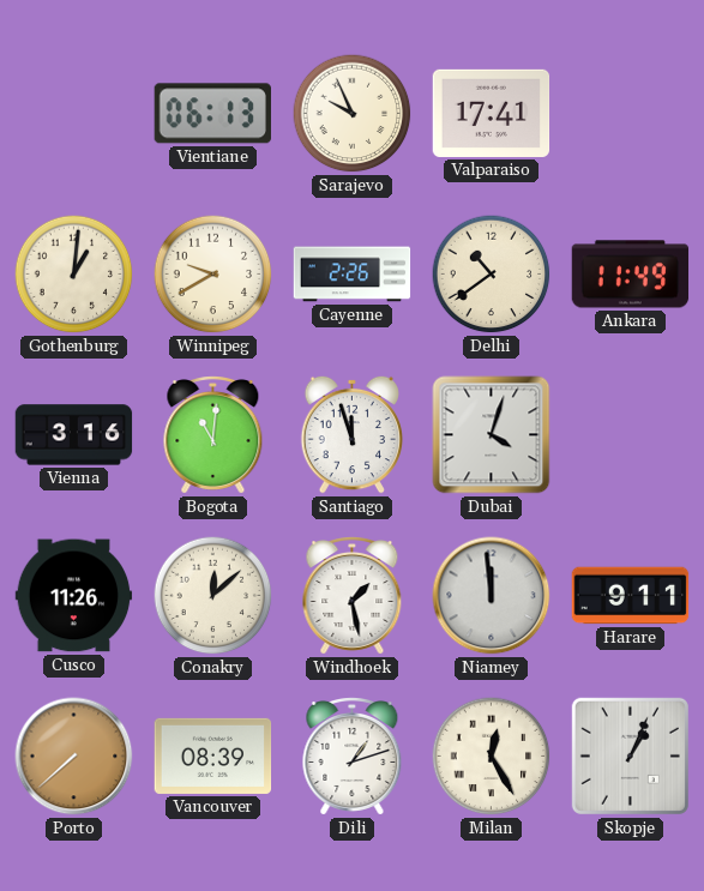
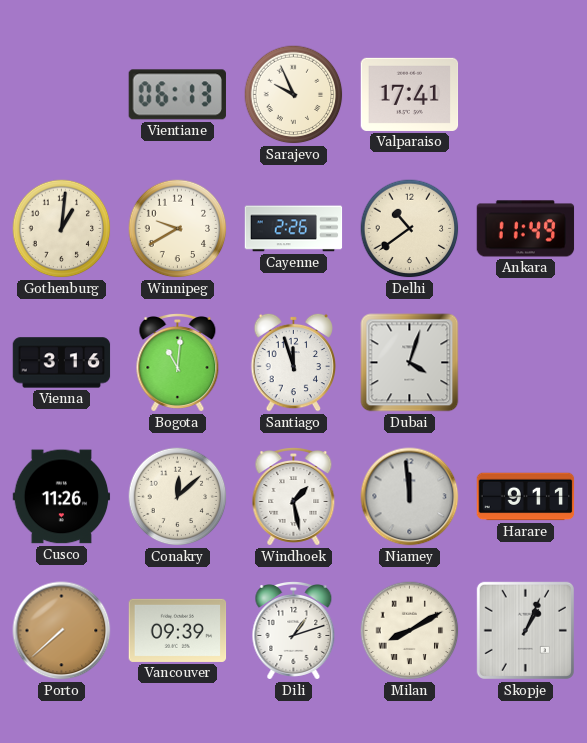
Vancouver: 08:39 -> 09:39 (178, 630)
Milan: 12:25 -> 8:10 (410, 631)
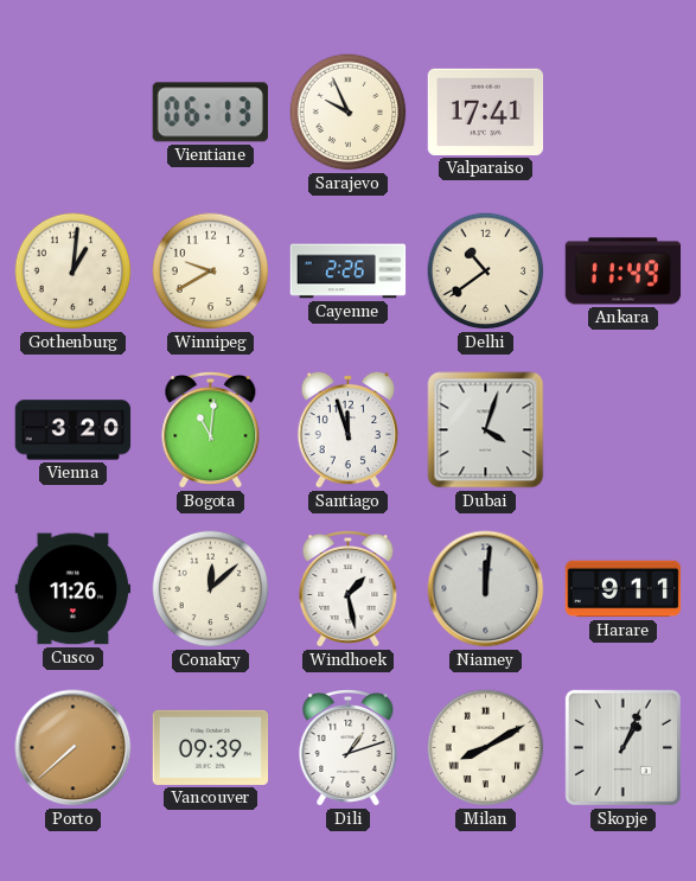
Vienna: 3:16 -> 3:20 (74, 430)
Niamey: 11:59 -> 12:01 (486, 589)
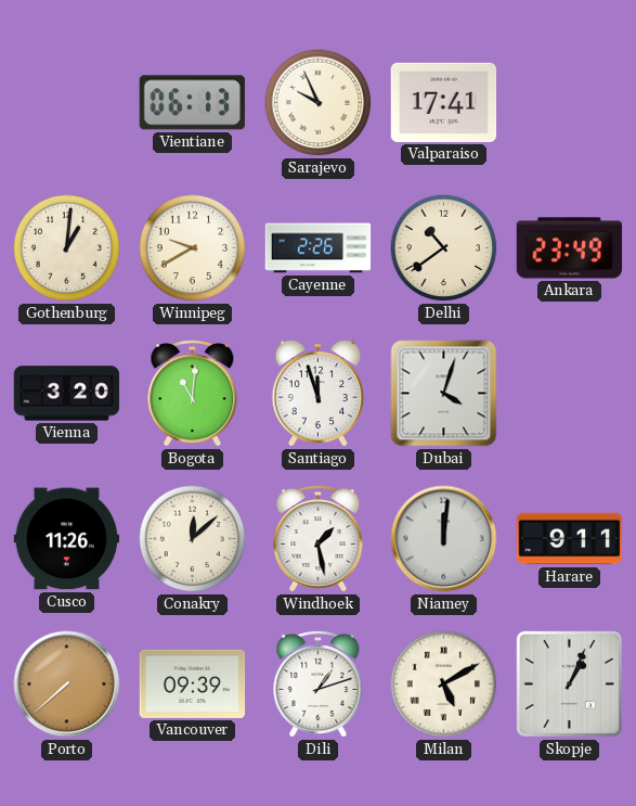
Ankara: 11:49 -> 23:49 (570, 248)
Milan: 8:10 -> 5:10 (444, 685)
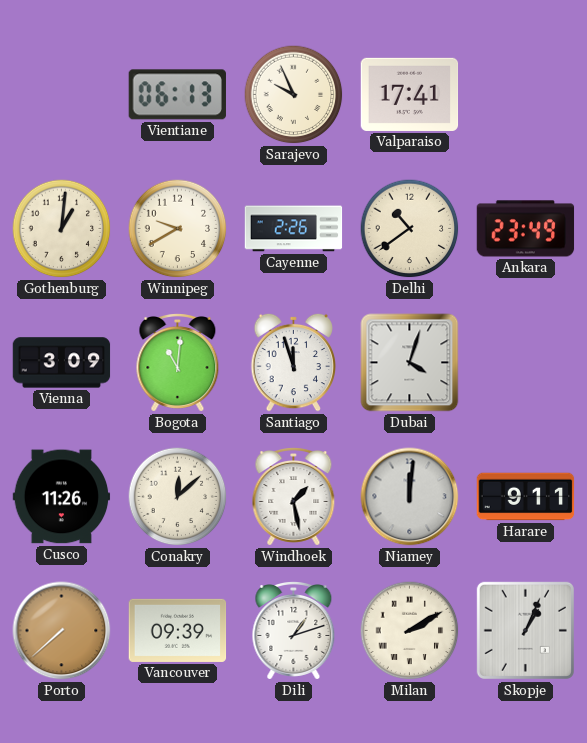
Vienna: 3:20 -> 3:09 (62, 363)
Milan: 5:10 -> 2:10 (410, 631)
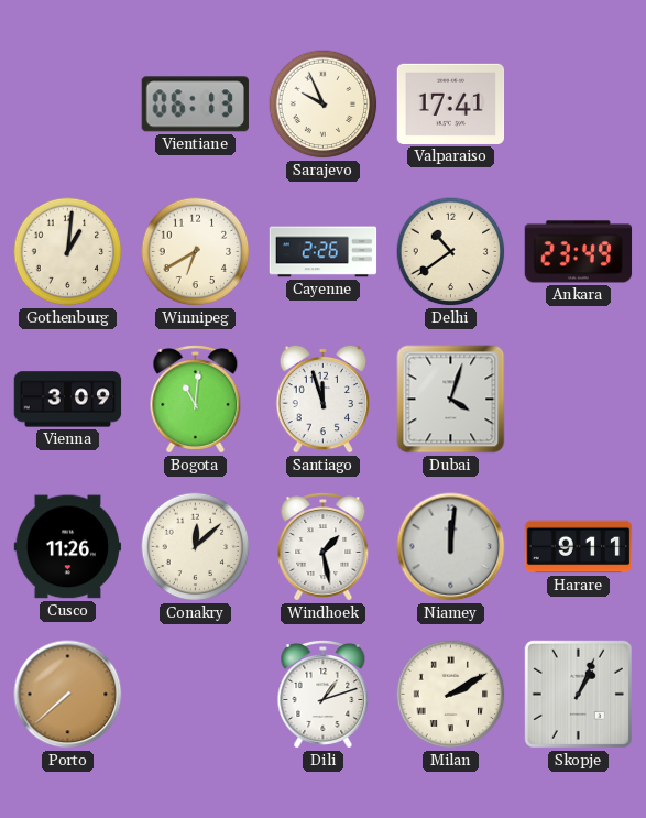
Winnipeg: 9:40 -> 6:40 (196, 252)
Vancouver: 09:39 -> none (178, 630)
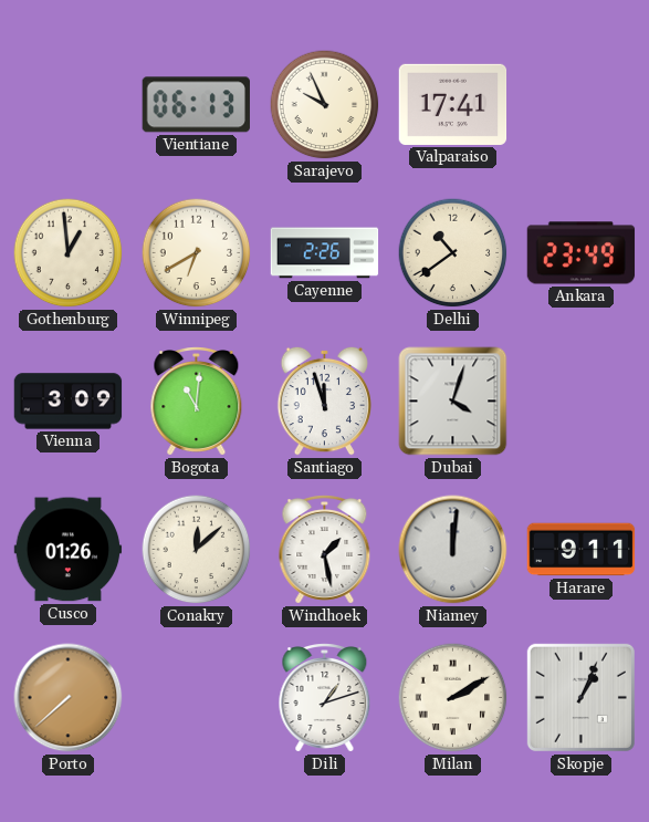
Gothenburg: 1:01 -> 12:59 (69, 253)
Cusco: 11:26 -> 01:26 (69, 550)
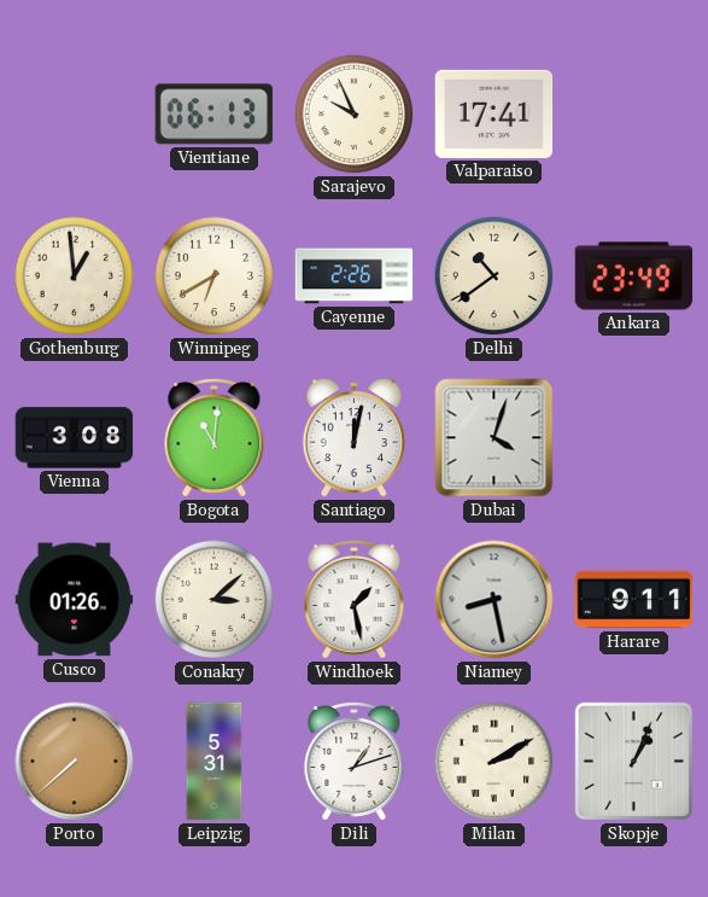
Vienna: 3:09 -> 3:08 (75, 438)
Santiago: 11:57 -> 12:02 (355, 437)
Conakry: 12:08 -> 3:08 (215, 600)
Niamey: 12:01 -> 8:28 (495, 600)
Leipzig: none -> 5:31 (215, 762)
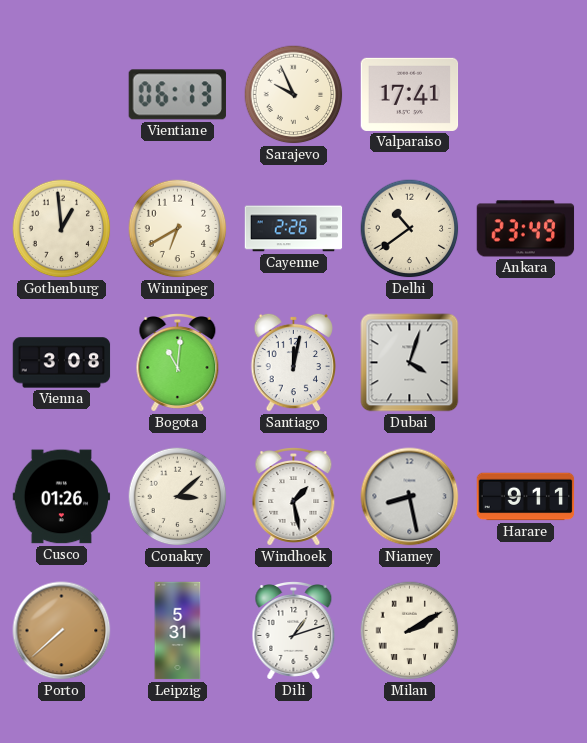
Skopje: 1:04 -> none (633, 761)
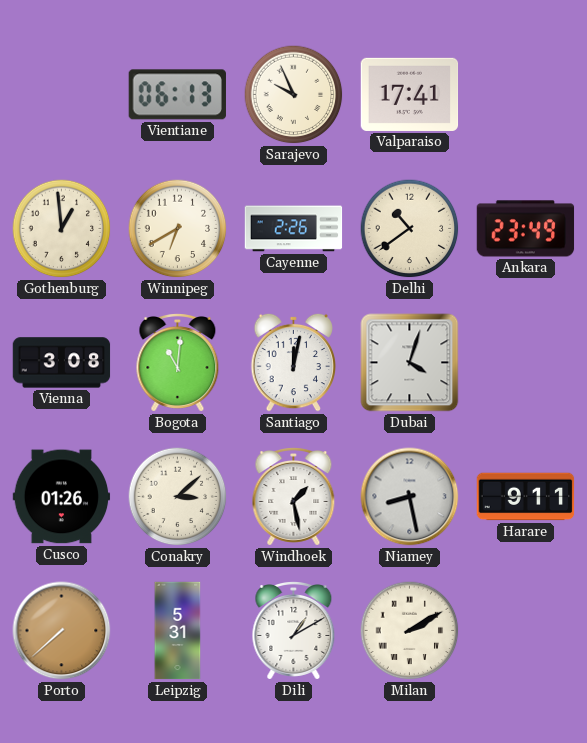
Dili: 1:12 -> 1:10 (294, 631)
